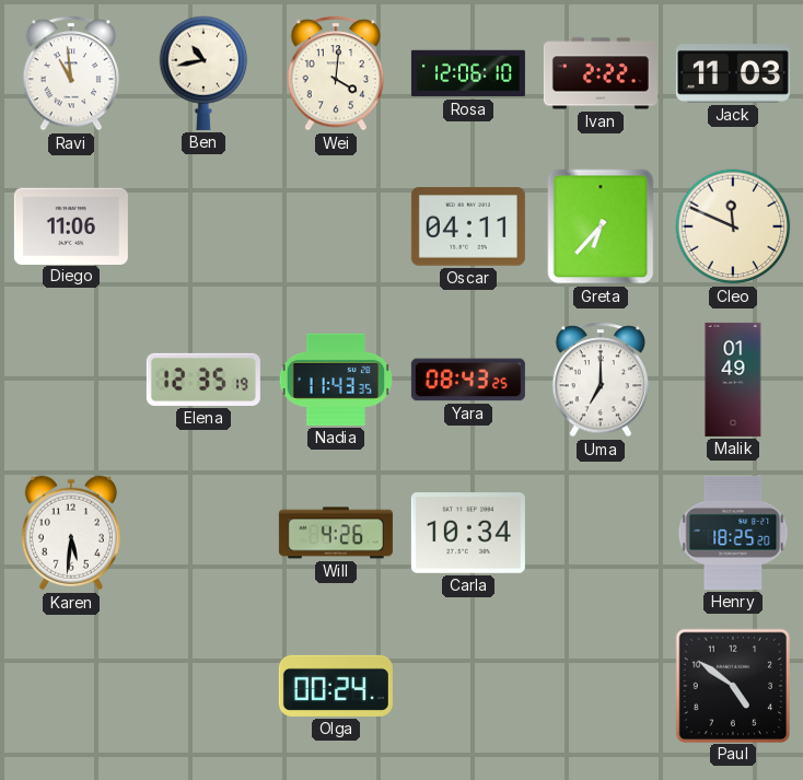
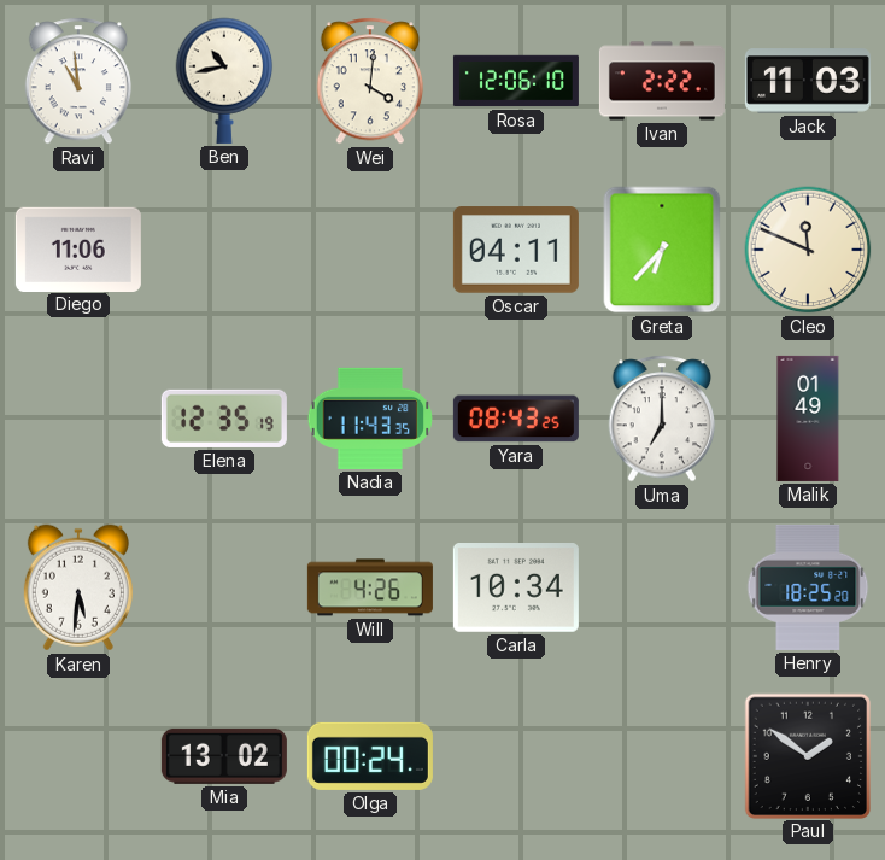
Mia: none -> 13:02 (224, 756)
Paul: 4:51 -> 1:51 (807, 755)
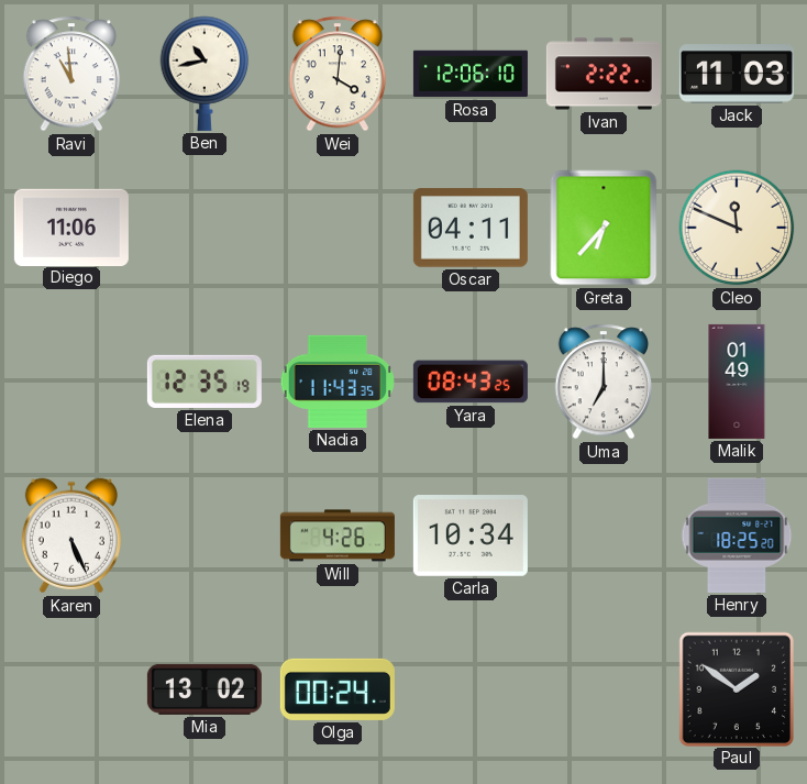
Karen: 5:31 -> 5:26 (71, 535)
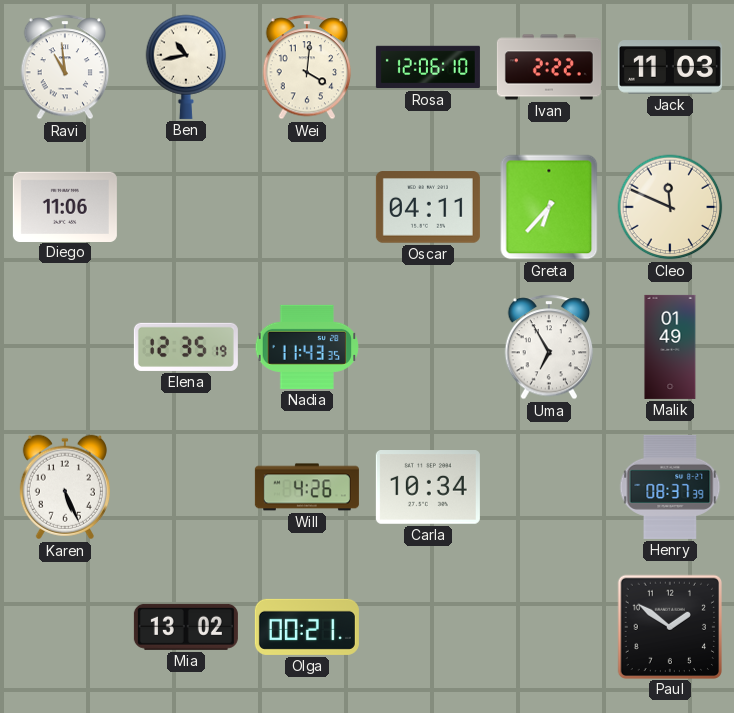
Yara: 08:43 -> none (471, 382)
Uma: 7:00 -> 6:55 (549, 347)
Henry: 18:25 -> 08:37 (670, 487)
Olga: 00:24 -> 00:21 (307, 627)
